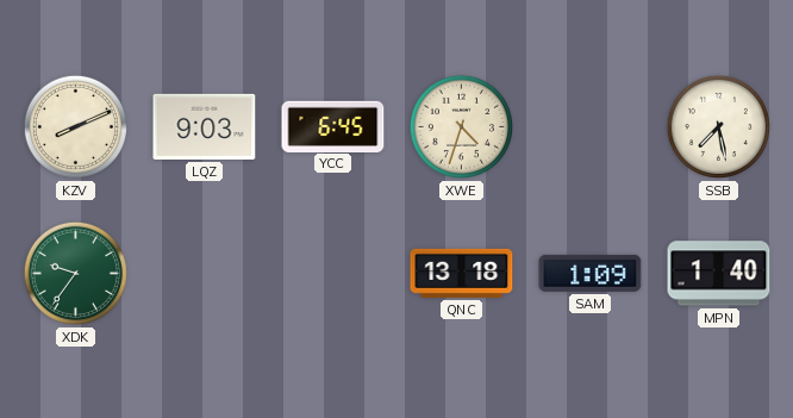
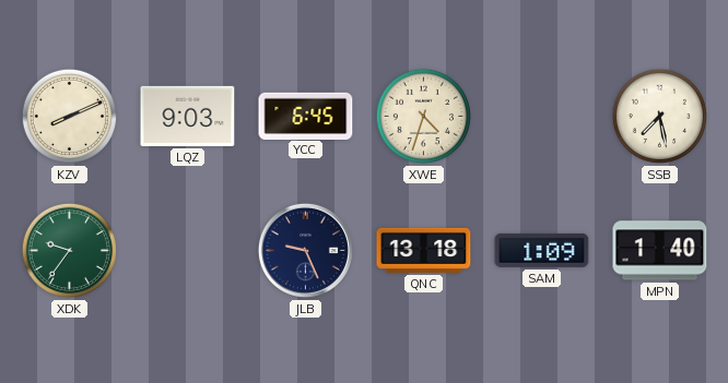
JLB: none -> 9:26 (305, 250)
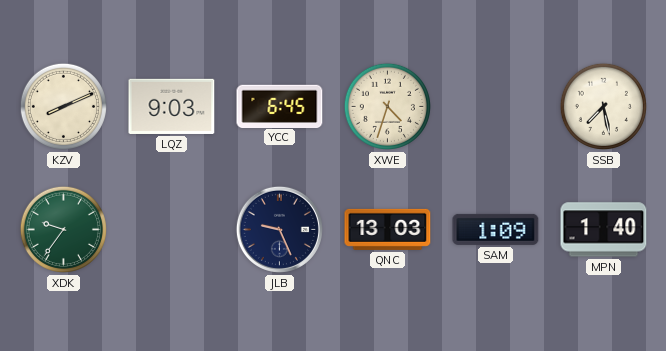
QNC: 13:18 -> 13:03 (388, 229)
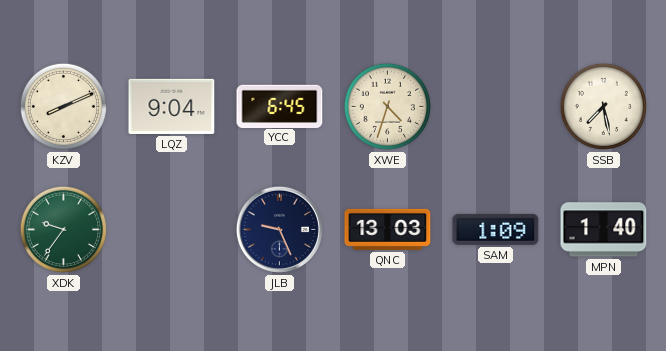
LQZ: 9:03 -> 9:04 (172, 106)
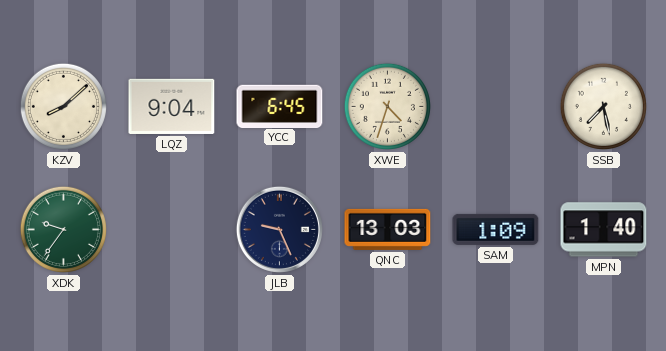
KZV: 8:11 -> 8:08 (63, 106)
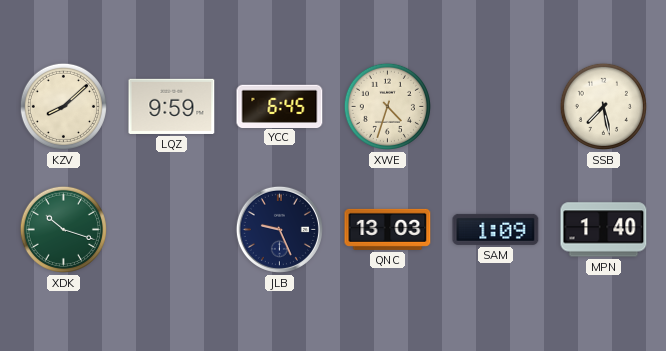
LQZ: 9:04 -> 9:59 (172, 106)
XDK: 9:36 -> 10:18 (63, 229)
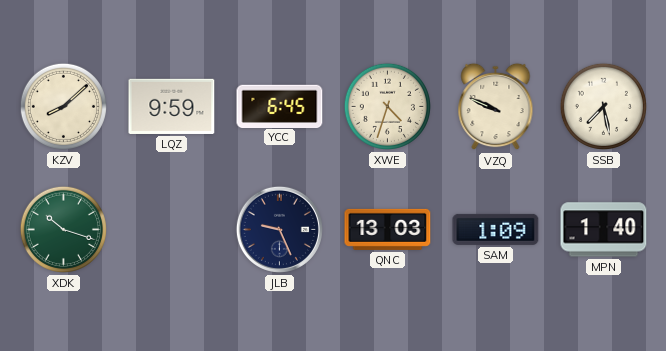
VZQ: none -> 9:49 (496, 107)
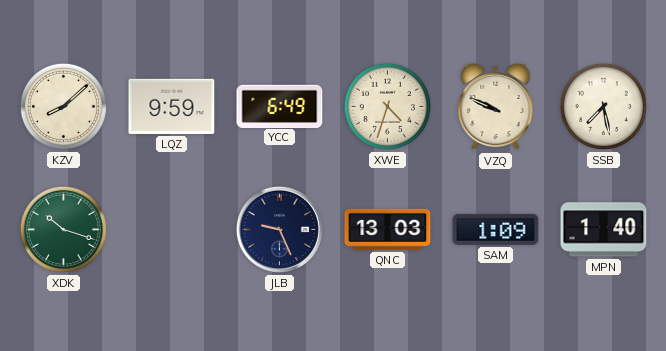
YCC: 6:45 -> 6:49 (280, 106)
